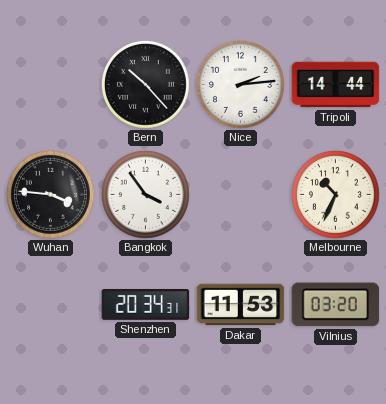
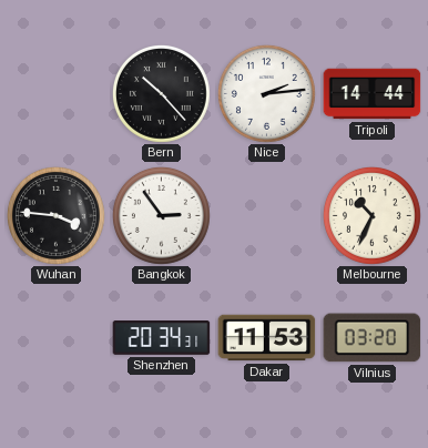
Bangkok: 3:54 -> 2:54 (161, 215)
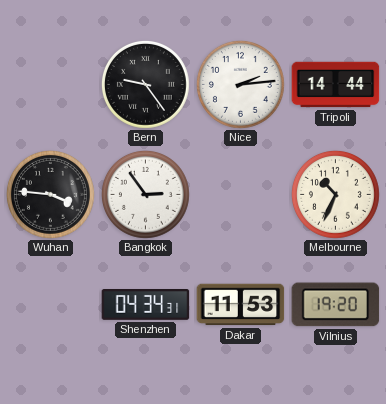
Bern: 10:23 -> 9:24 (145, 84)
Shenzhen: 20:34 -> 04:34 (146, 305)
Vilnius: 03:20 -> 19:20 (336, 305)
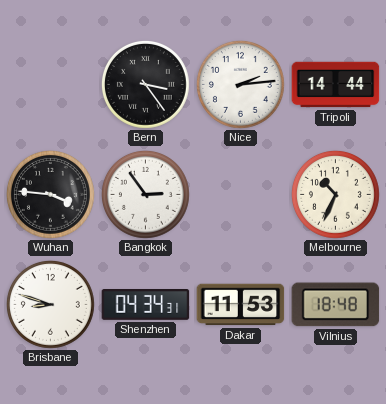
Bern: 9:24 -> 3:24 (145, 84)
Brisbane: none -> 8:48 (50, 304)
Vilnius: 19:20 -> 18:48 (336, 305)
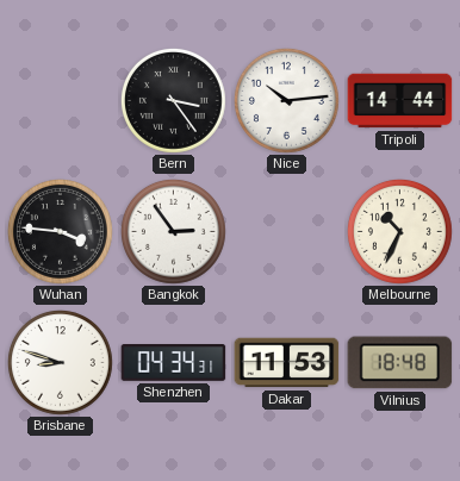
Nice: 2:14 -> 10:14 (286, 100)
